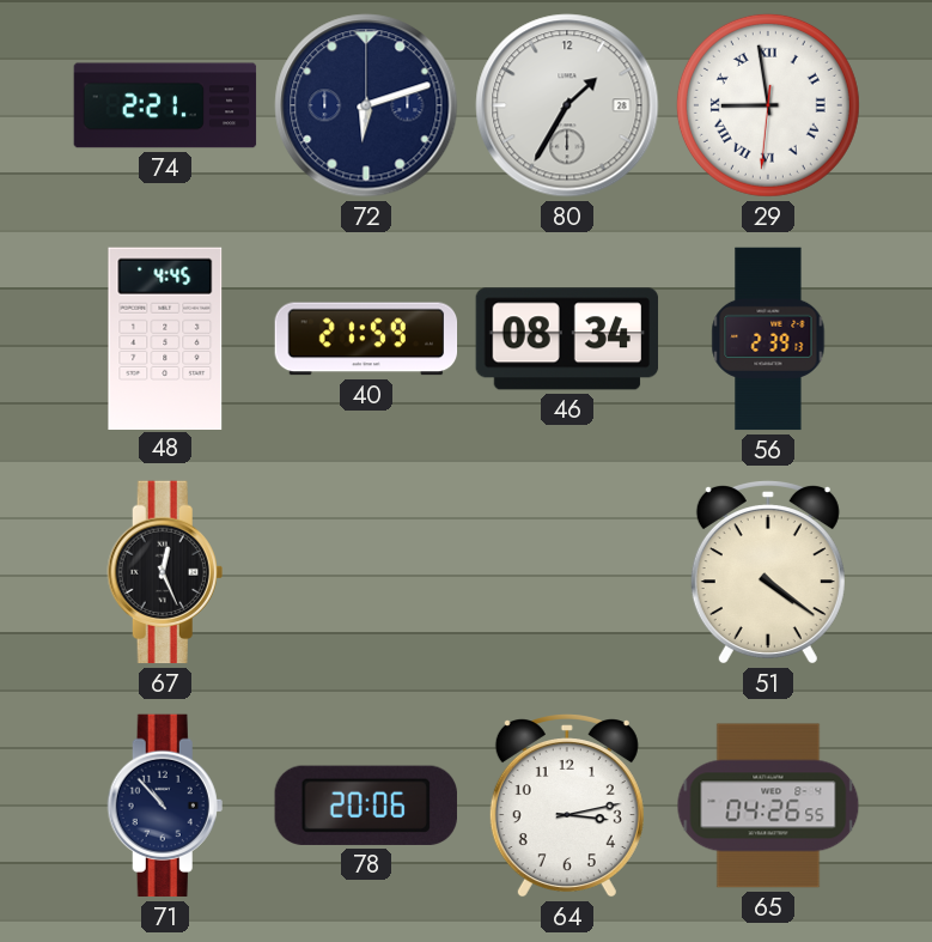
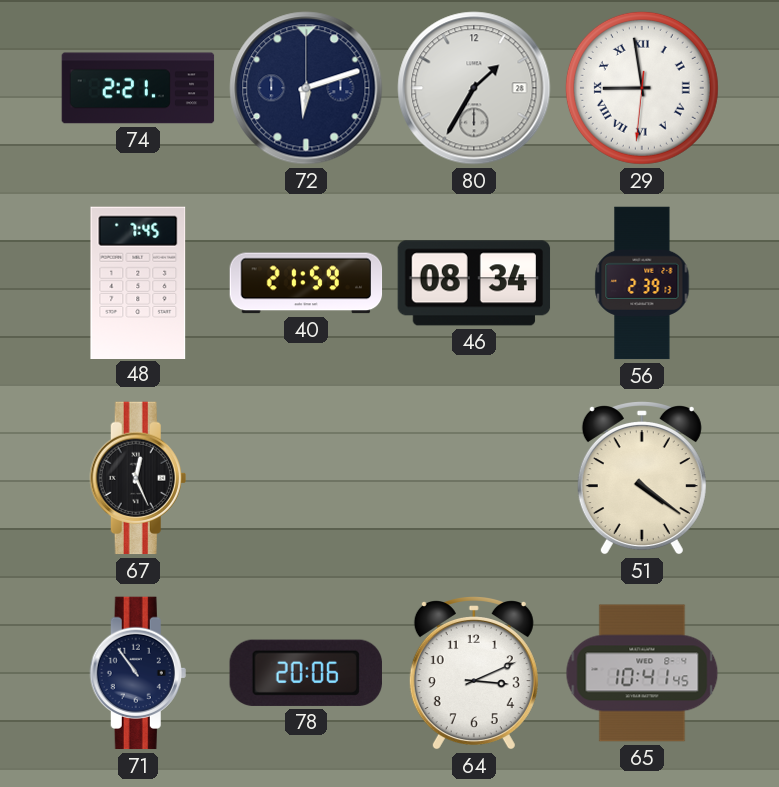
48: 4:45 -> 7:45 (138, 282)
71: 10:53 -> 10:54 (138, 673)
64: 3:13 -> 3:11 (474, 674)
65: 04:26 -> 10:41 (642, 673)
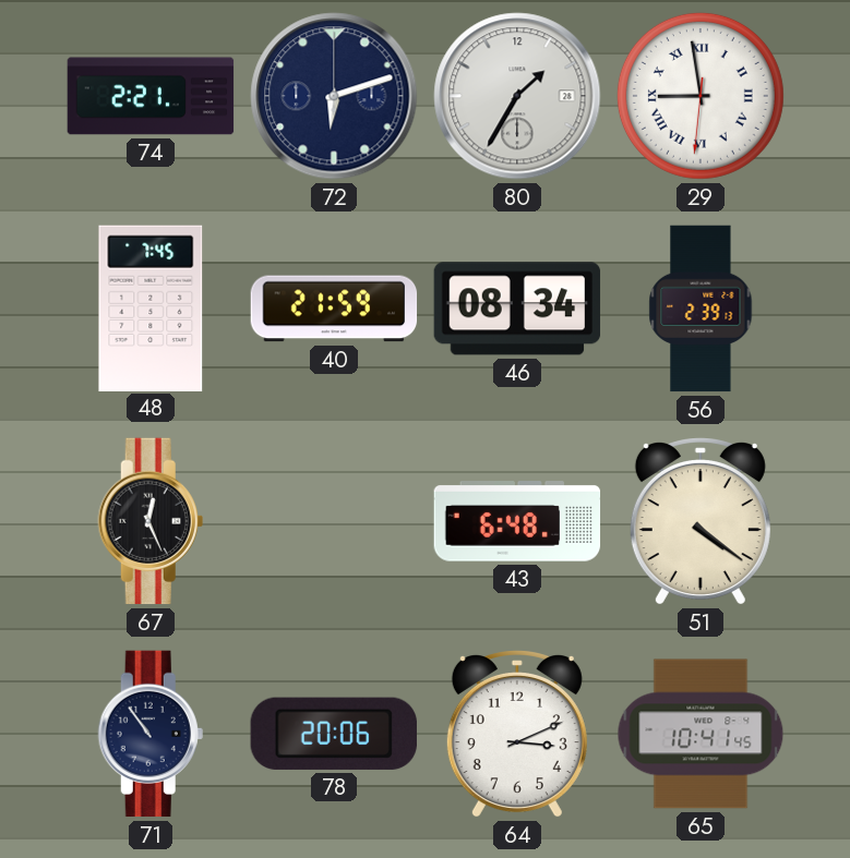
43: none -> 6:48 (517, 521)
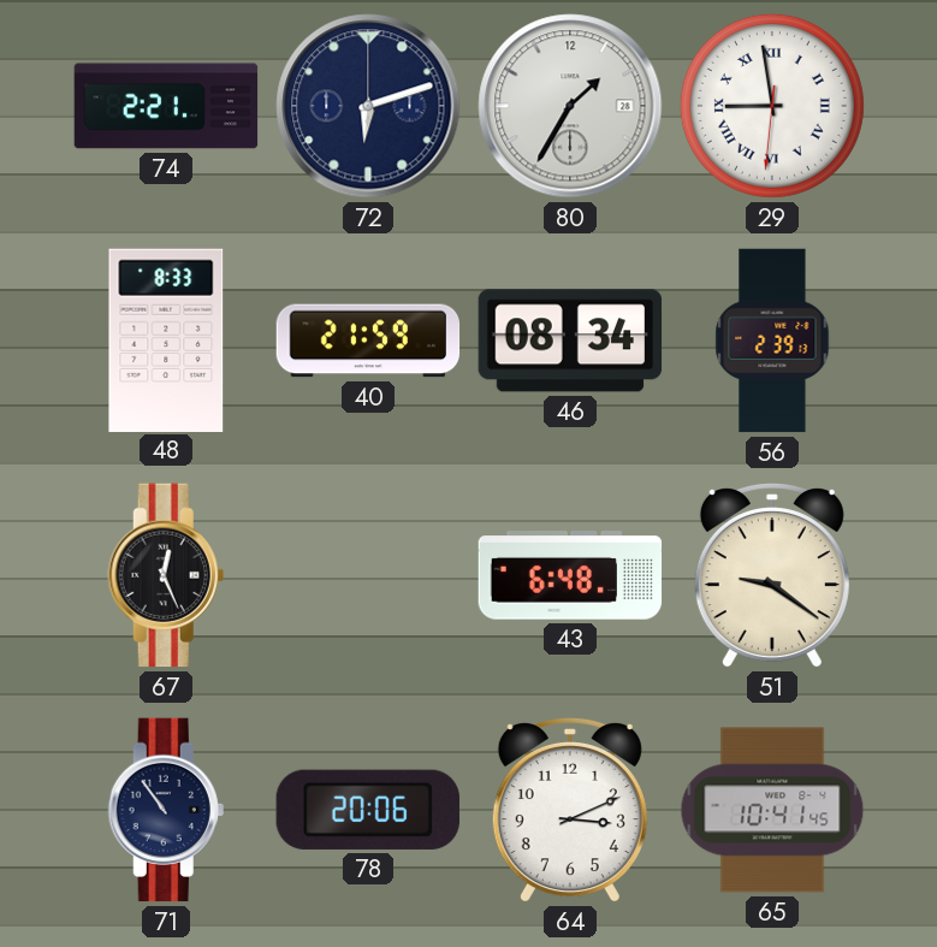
48: 7:45 -> 8:33 (166, 339)
51: 4:21 -> 9:21 (772, 576)
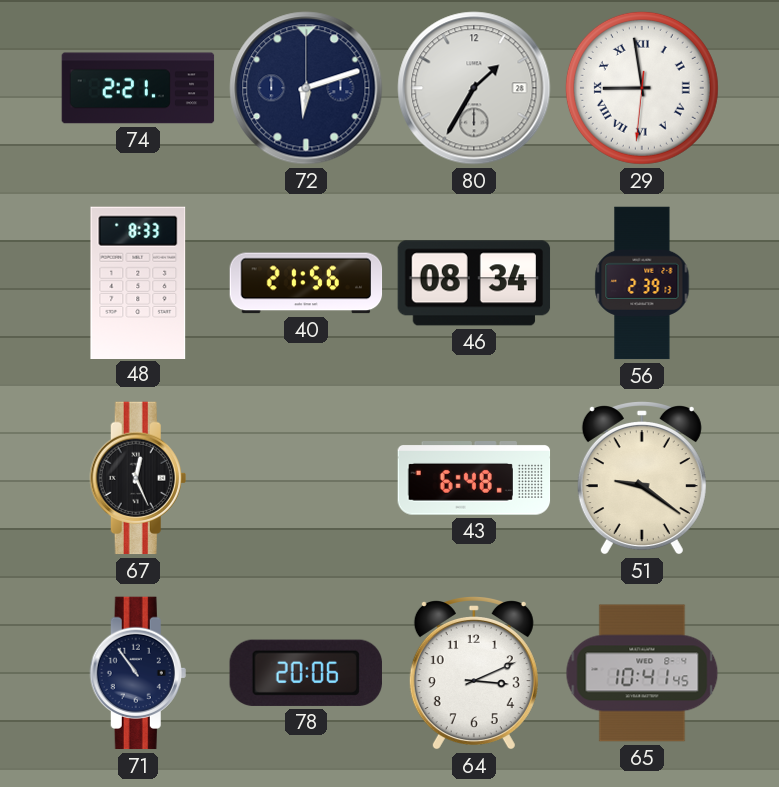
40: 21:59 -> 21:56 (306, 283)
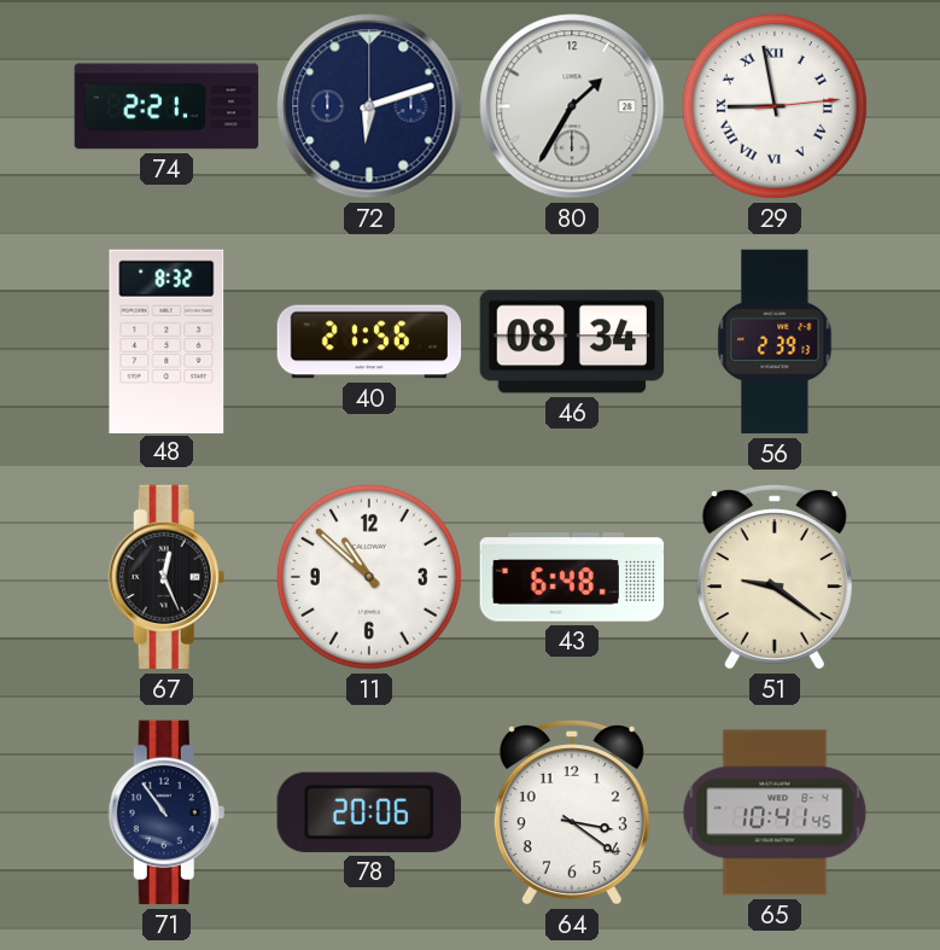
29: 8:58:31 -> 8:58:14 (775, 106)
48: 8:33 -> 8:32 (167, 340)
11: none -> 10:52 (369, 577)
64: 3:11 -> 3:21 (572, 814)
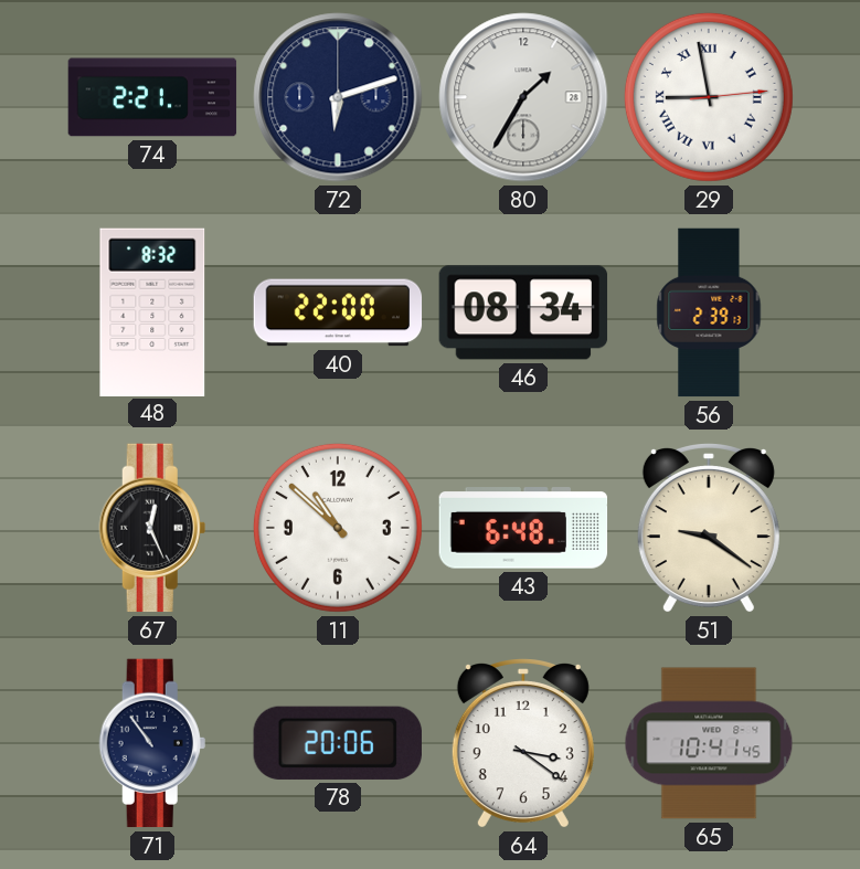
40: 21:56 -> 22:00 (338, 312)
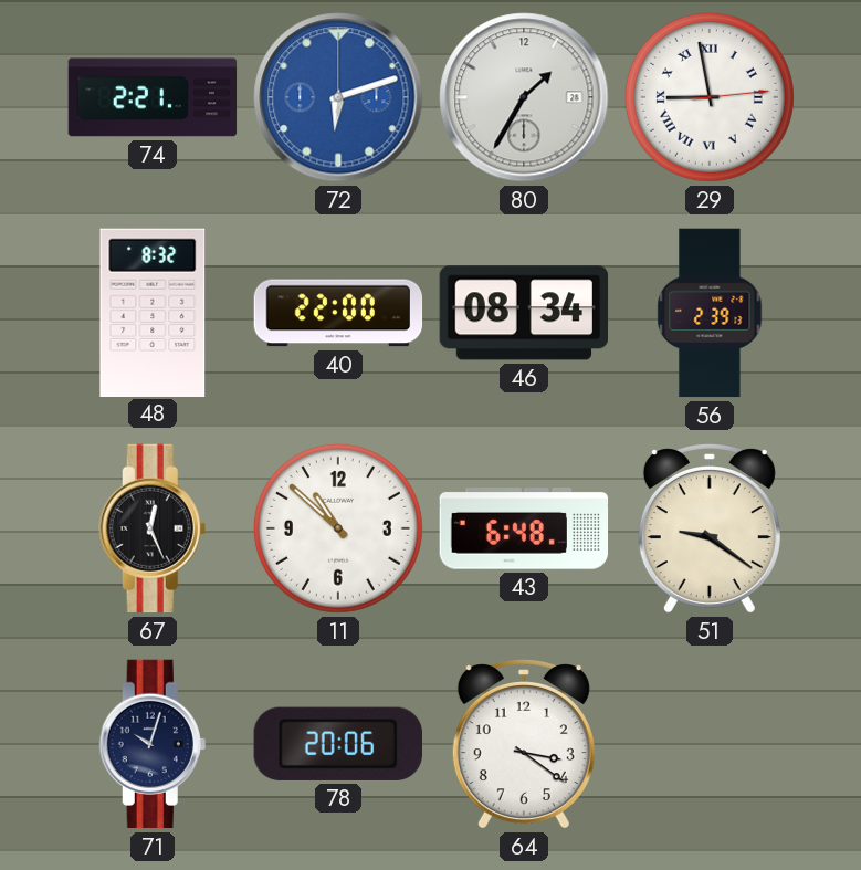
72 dial: navy -> blue (338, 97)
71: 10:54 -> 10:03 (153, 744)
65: 10:41 -> none (709, 743)
